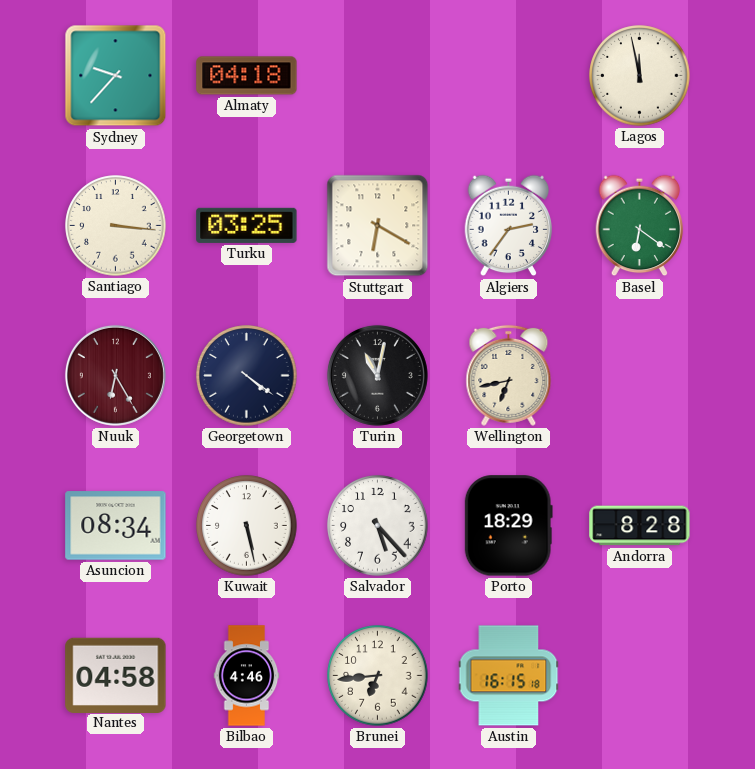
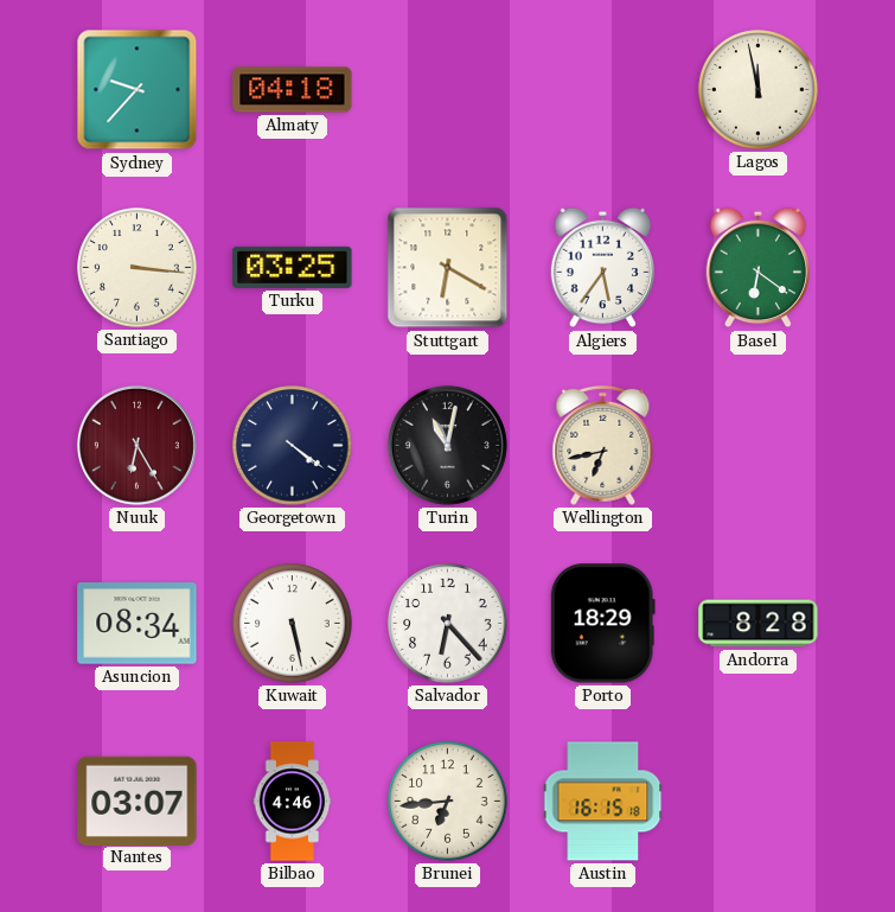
Algiers: 2:36 -> 5:36 (603, 268)
Salvador: 5:23 -> 6:23 (448, 624)
Nantes: 04:58 -> 03:07 (138, 801)
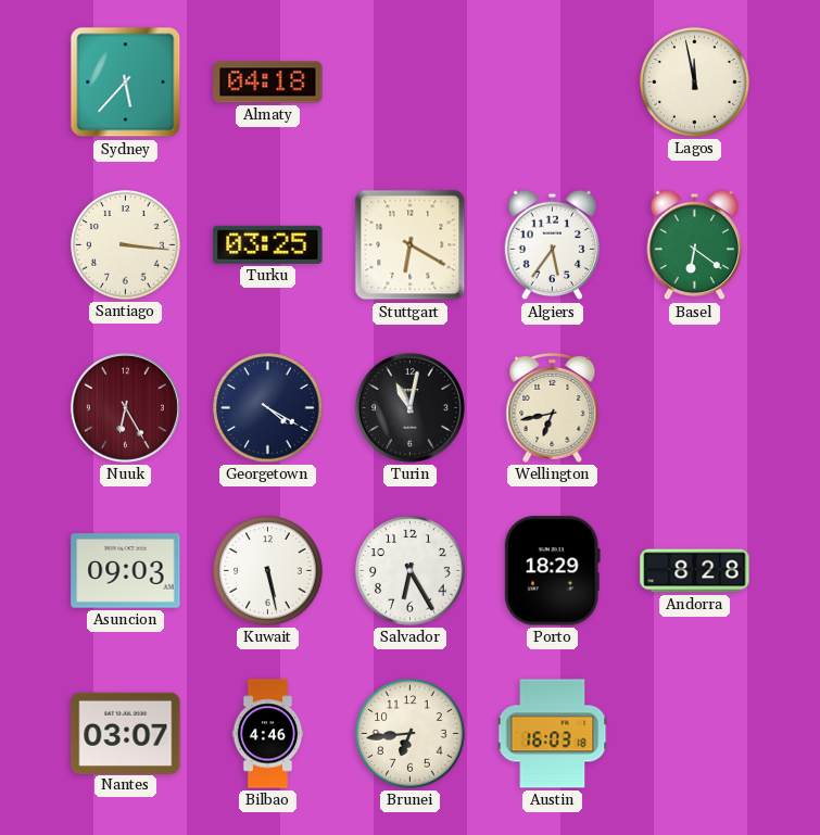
Sydney: 9:37 -> 5:37 (126, 83)
Georgetown: 4:21 -> 4:20 (268, 408)
Asuncion: 08:34 -> 09:03 (126, 571)
Salvador: 6:23 -> 6:25 (411, 571)
Austin: 16:15 -> 16:03 (553, 734)
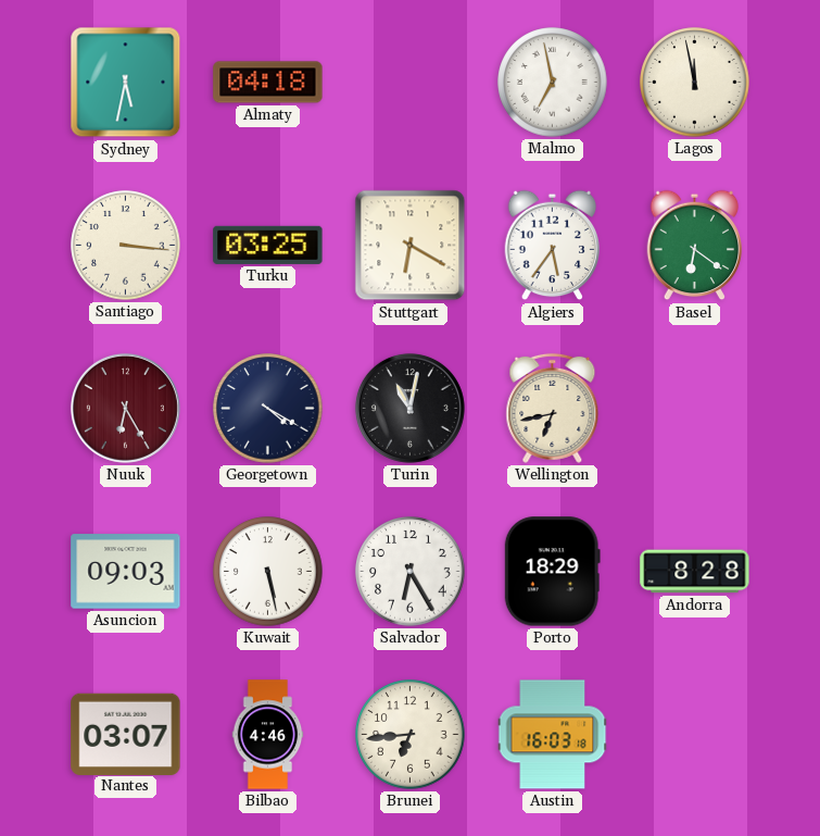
Sydney: 5:37 -> 5:32 (126, 83)
Malmo: none -> 6:58 (553, 83)
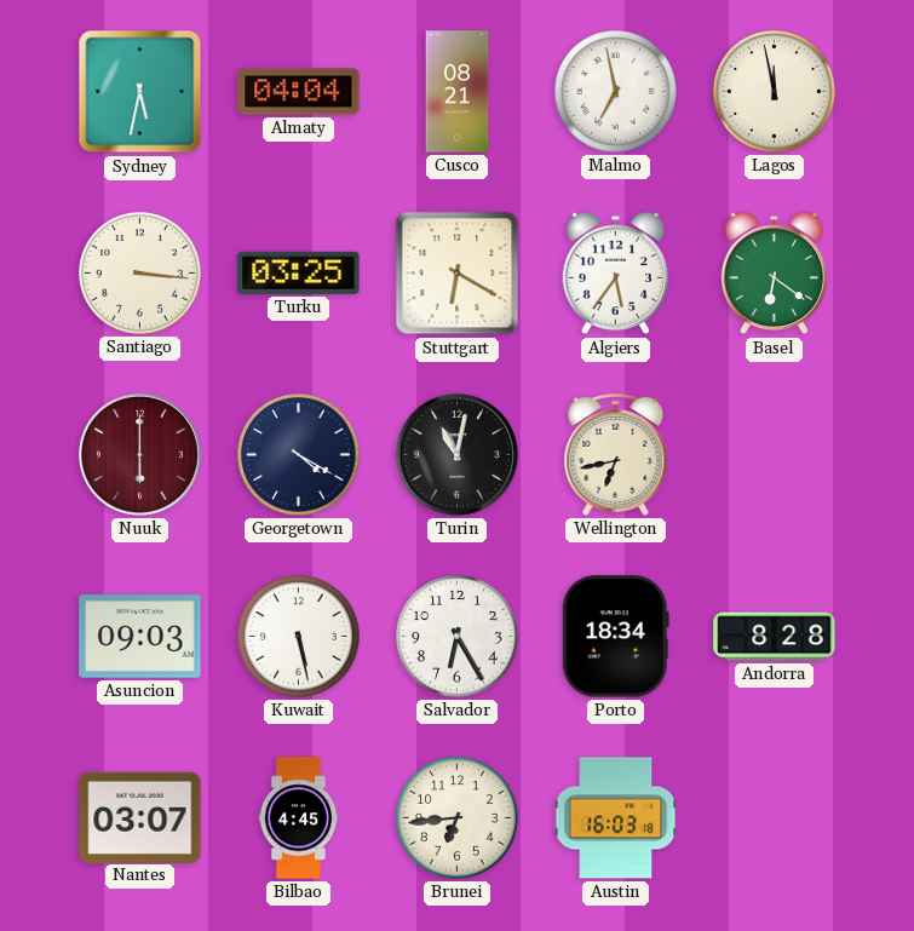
Almaty: 04:18 -> 04:04 (299, 92)
Cusco: none -> 08:21 (458, 92)
Nuuk: 6:25 -> 6:00 (139, 454)
Porto: 18:29 -> 18:34 (615, 637)
Bilbao: 4:46 -> 4:45 (299, 818)
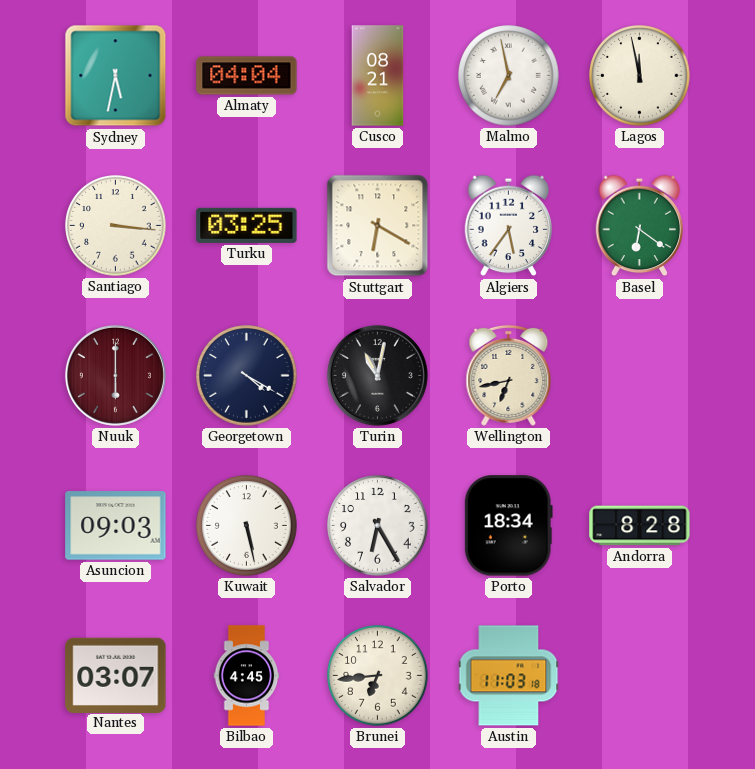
Austin: 16:03 -> 11:03 (509, 676)
